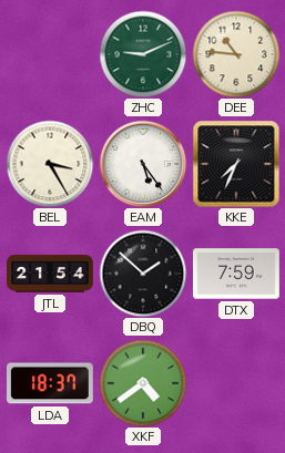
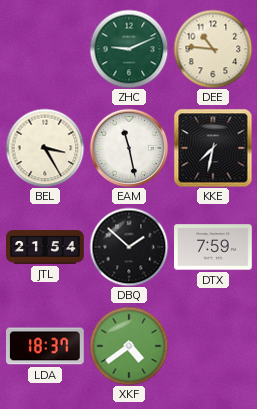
EAM: 5:24 -> 11:28 (129, 148)
KKE: 7:34 -> 7:32 (213, 148)
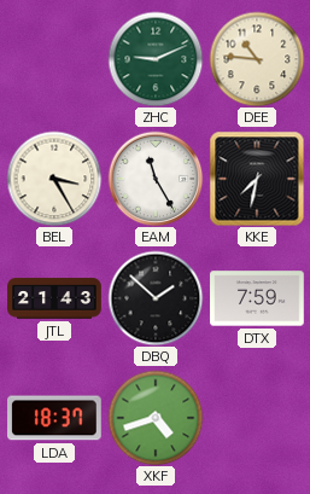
EAM: 11:28 -> 11:25 (156, 179)
JTL: 21:54 -> 21:43 (54, 298)
XKF: 4:39 -> 4:42 (156, 418)
